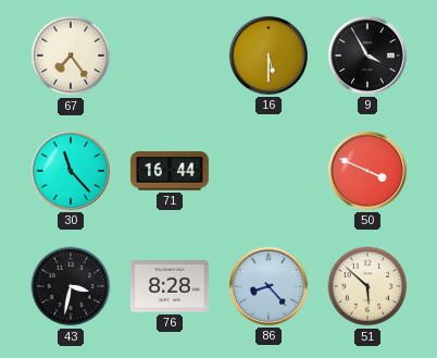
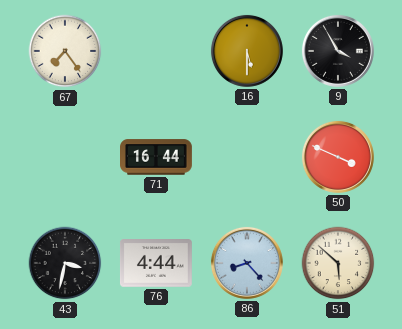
30: 11:23 -> none (71, 171)
76: 8:28 -> 4:44 (156, 263)
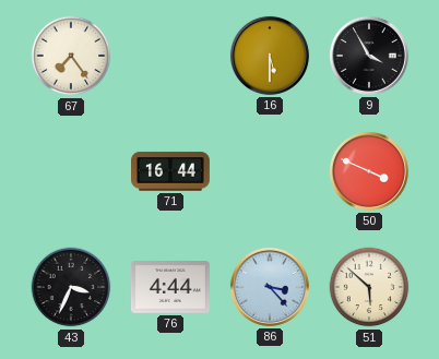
43: 3:32 -> 3:34 (71, 287)
86: 8:23 -> 3:23 (270, 287)
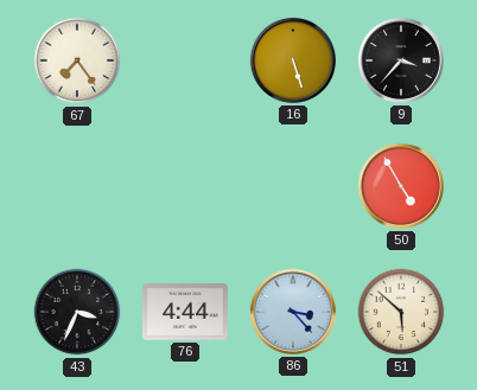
16: 5:30 -> 5:27 (293, 60)
9: 3:55 -> 3:37 (401, 60)
71: 16:44 -> none (171, 171)
50: 3:49 -> 4:55 (401, 186)
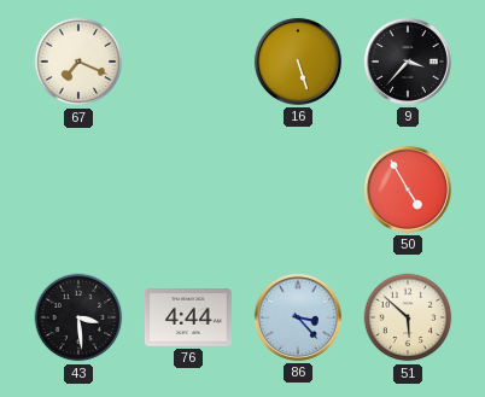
67: 7:24 -> 7:19 (78, 62)
43: 3:34 -> 3:29 (78, 317)
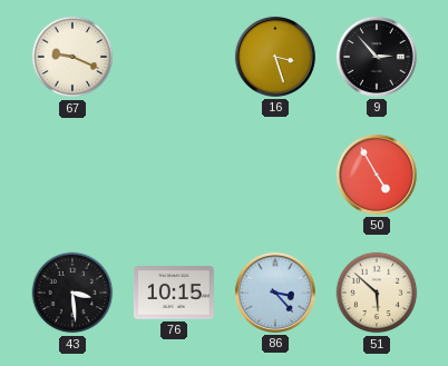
67: 7:19 -> 9:19 (72, 57)
16: 5:27 -> 3:27 (275, 57)
9: 3:37 -> 2:53 (377, 57)
76: 4:44 -> 10:15 (174, 293)
